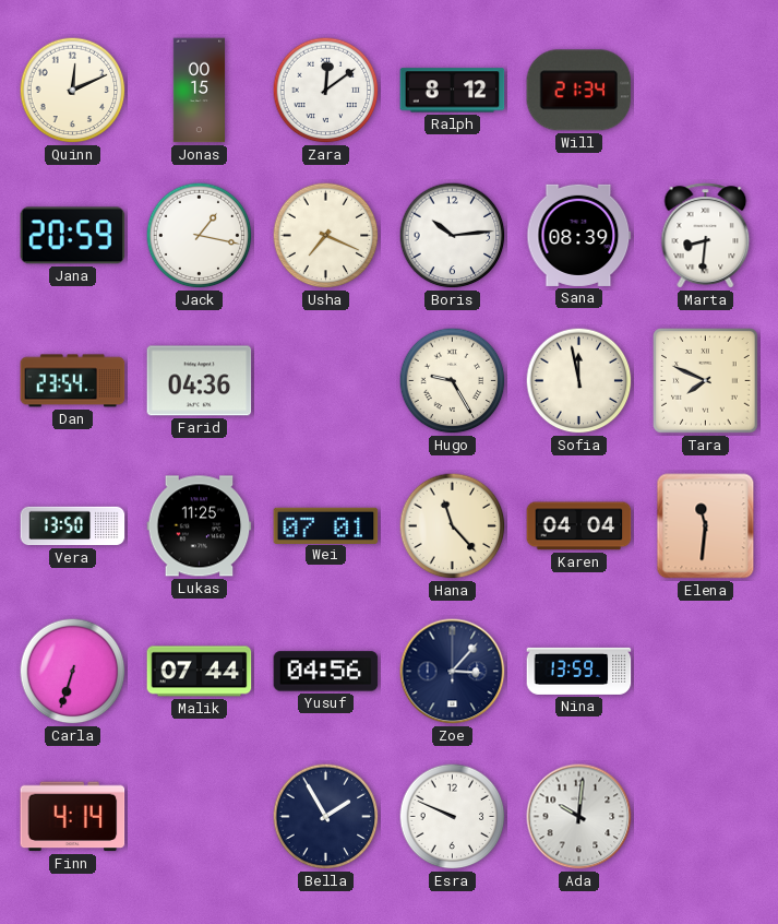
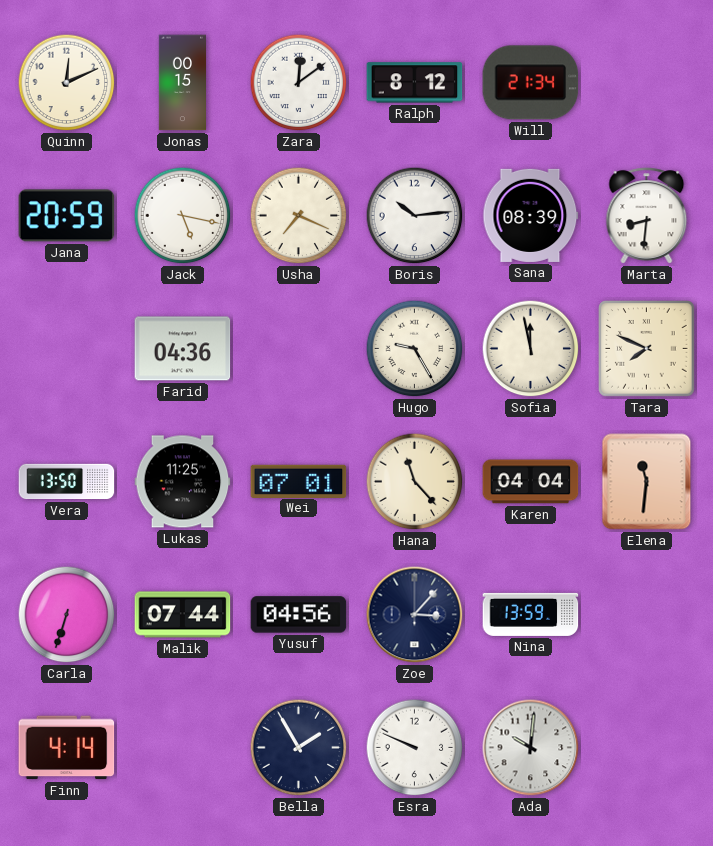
Jack: 1:17 -> 5:17 (183, 216)
Dan: 23:54 -> none (73, 381)
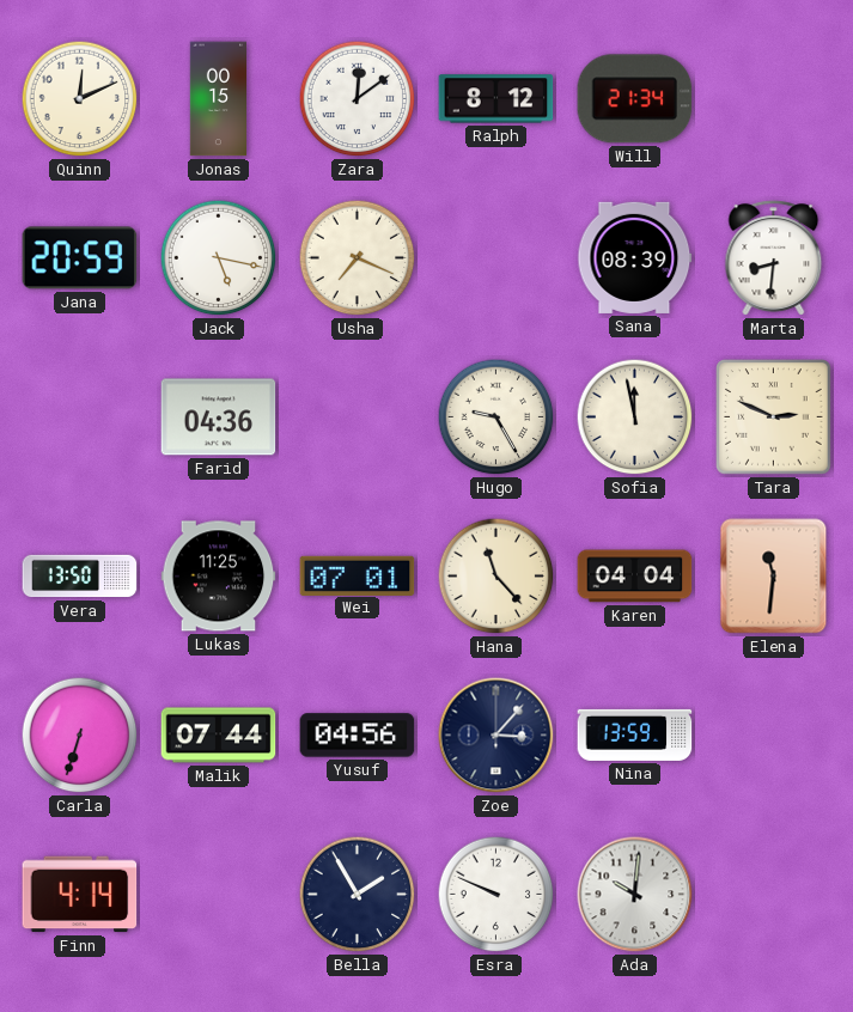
Boris: 10:14 -> none (415, 216)
Tara: 7:49 -> 2:49 (774, 417)
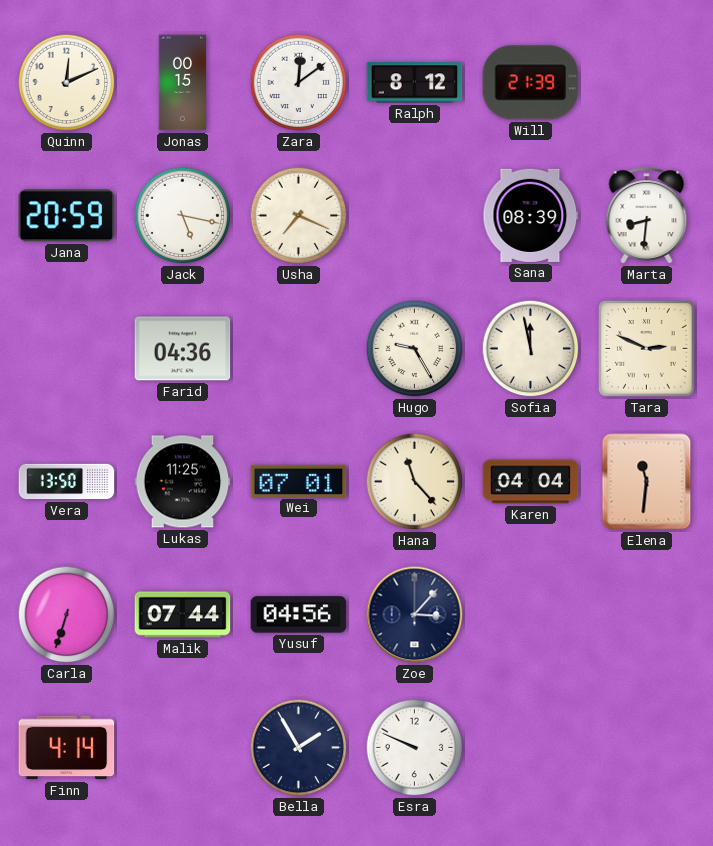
Will: 21:34 -> 21:39 (531, 83)
Nina: 13:59 -> none (635, 734)
Ada: 10:01 -> none (635, 895)
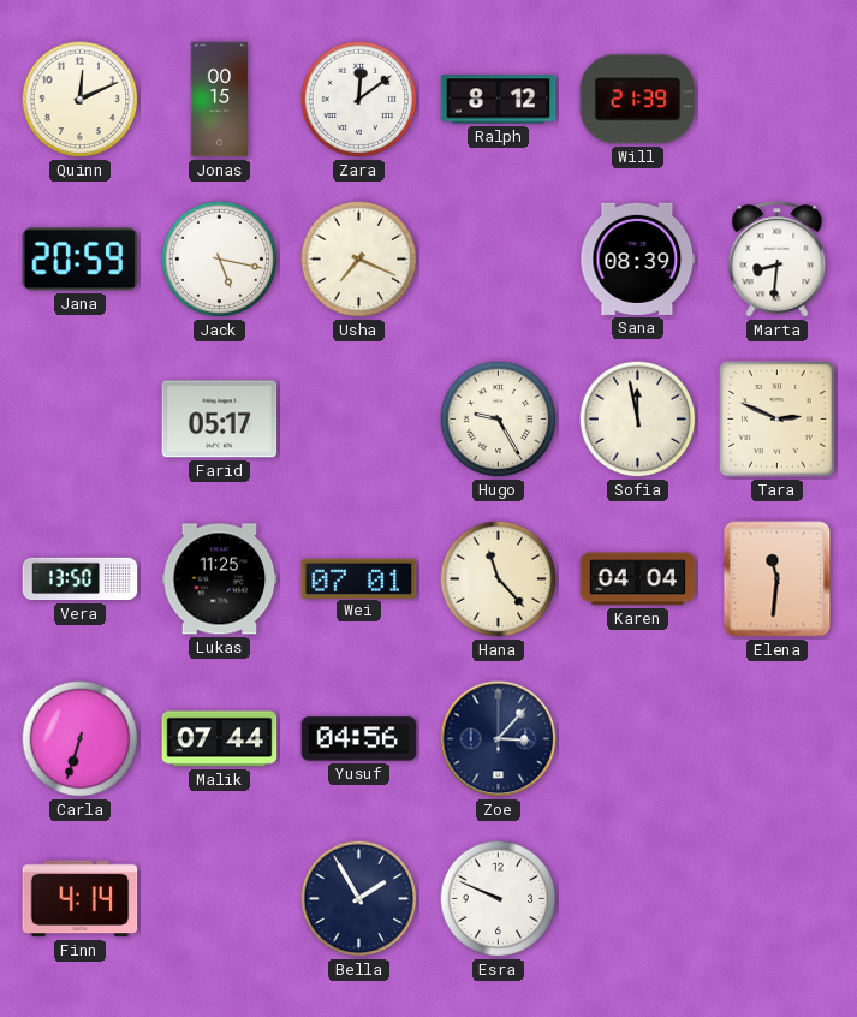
Farid: 04:36 -> 05:17 (220, 420)
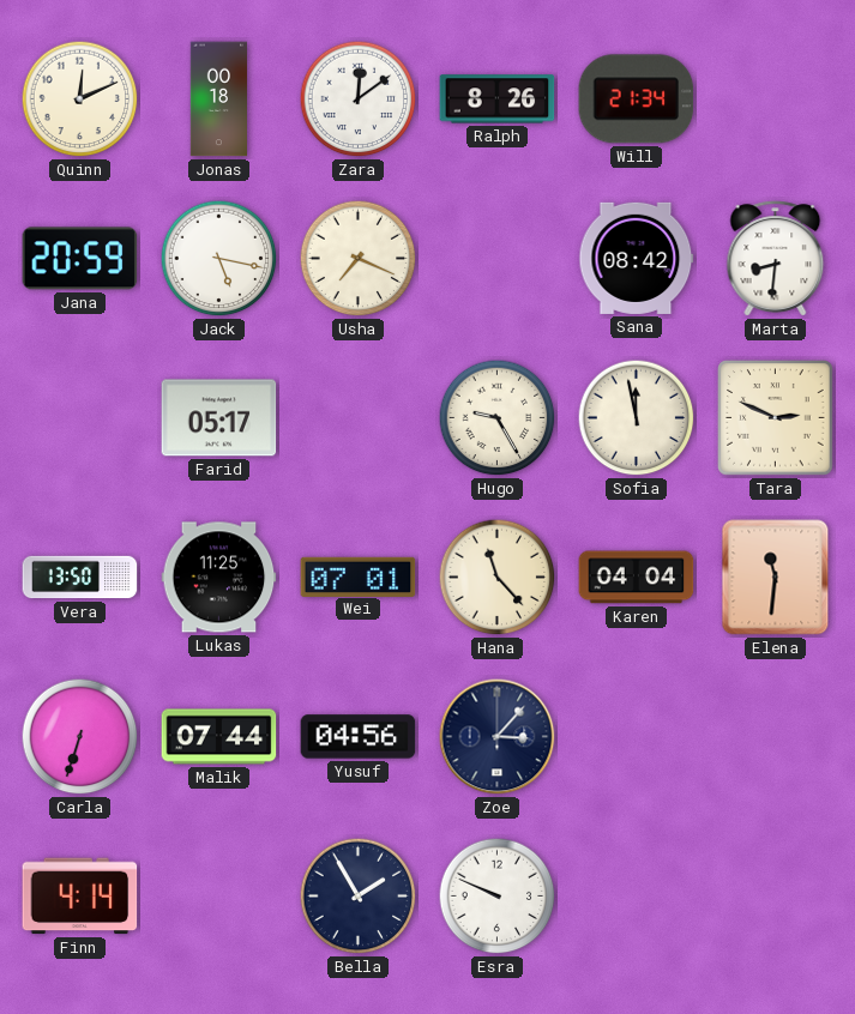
Jonas: 00:15 -> 00:18 (218, 99)
Ralph: 8:12 -> 8:26 (498, 99)
Will: 21:39 -> 21:34 (637, 99)
Sana: 08:39 -> 08:42 (637, 258)
